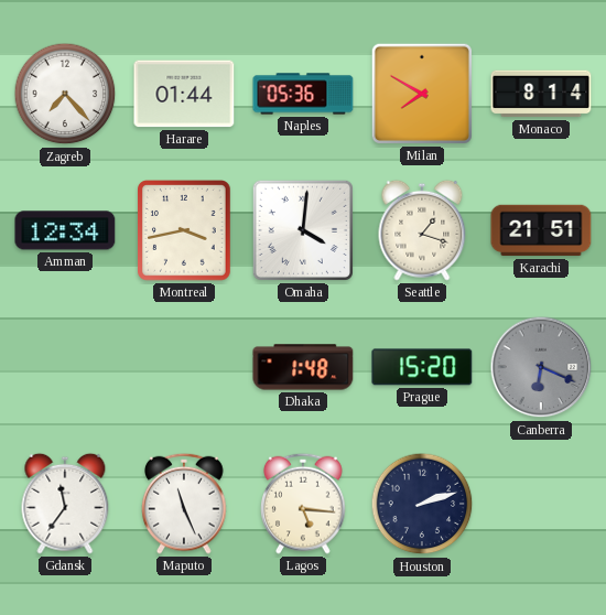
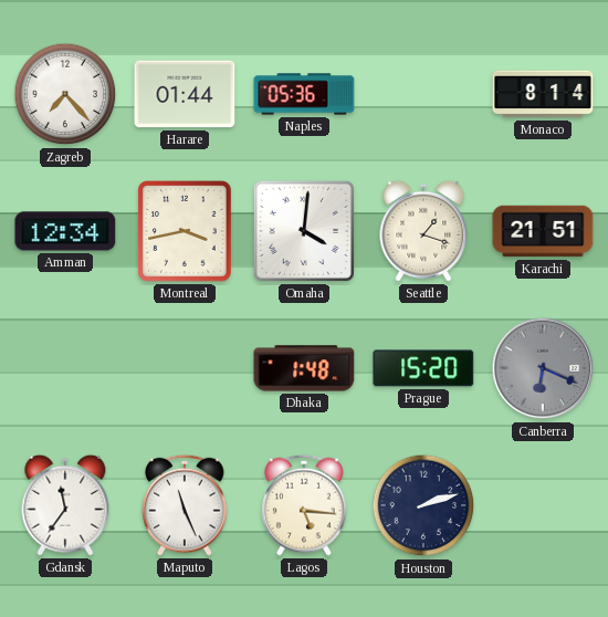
Milan: 7:50 -> none (422, 94)
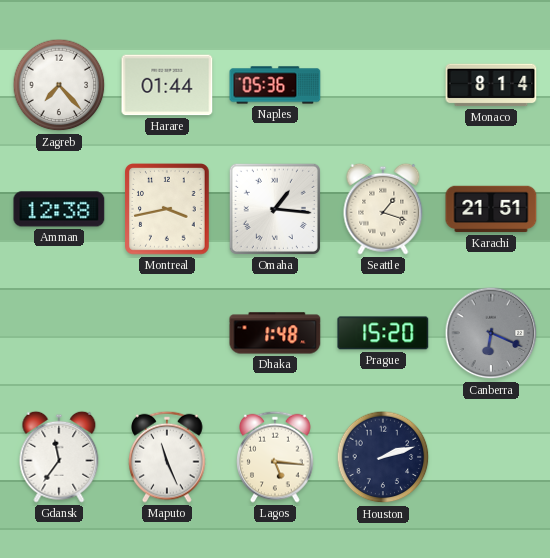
Amman: 12:34 -> 12:38 (59, 209)
Omaha: 4:01 -> 1:16 (275, 209)
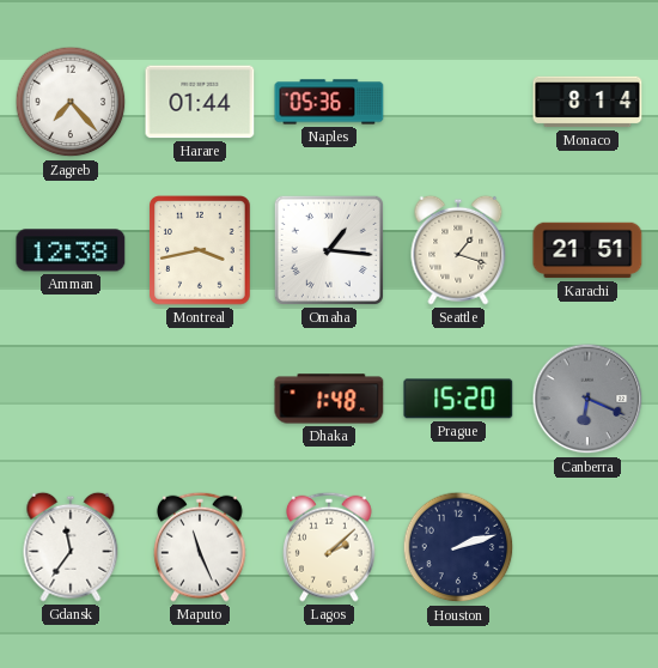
Lagos: 5:16 -> 2:08 (329, 547)
